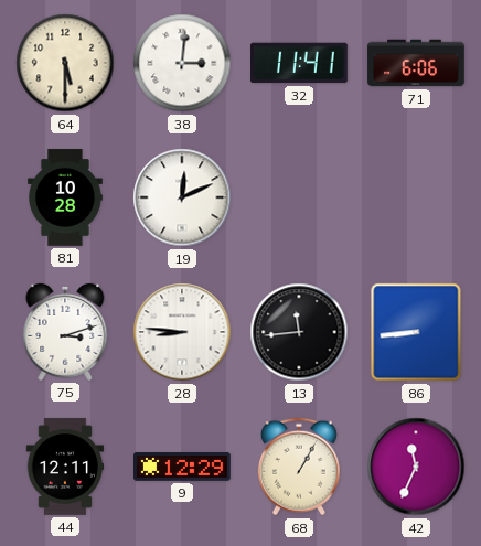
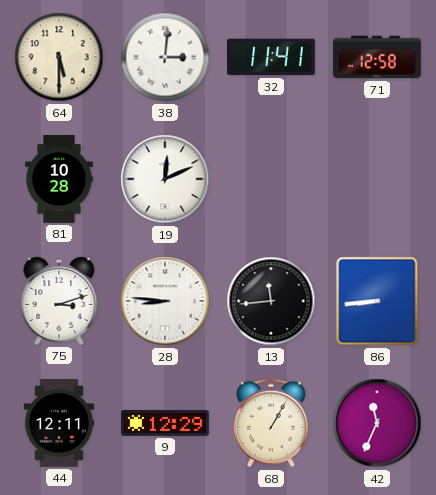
71: 6:06 -> 12:58 (377, 57)
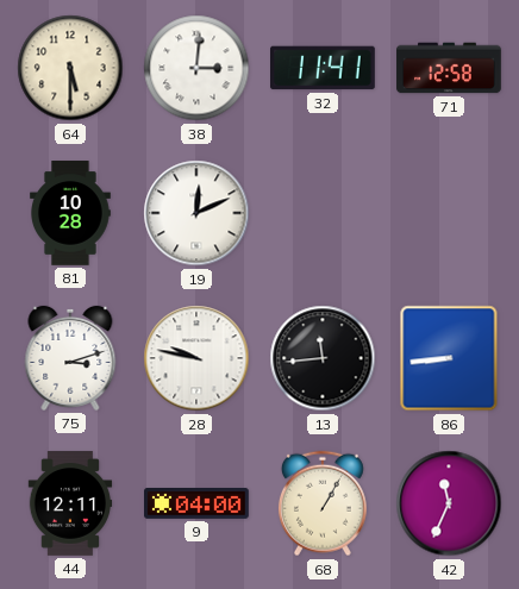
28: 8:46 -> 9:47 (196, 358)
9: 12:29 -> 04:00 (198, 505)
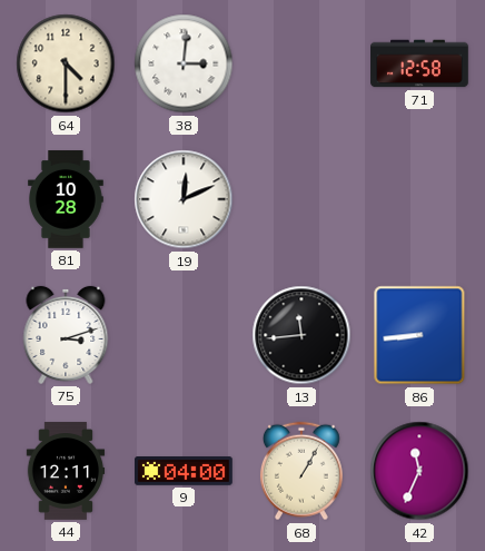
64: 5:30 -> 4:30 (66, 63)
32: 11:41 -> none (324, 68)
28: 9:47 -> none (196, 358)
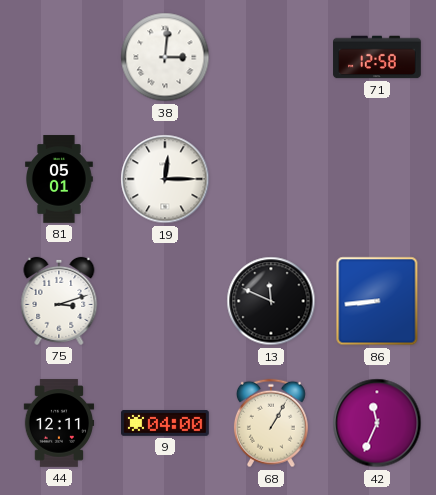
64: 4:30 -> none (66, 63)
81: 10:28 -> 05:01 (60, 179)
19: 12:11 -> 12:15 (165, 179)
13: 11:44 -> 11:49 (271, 301)
